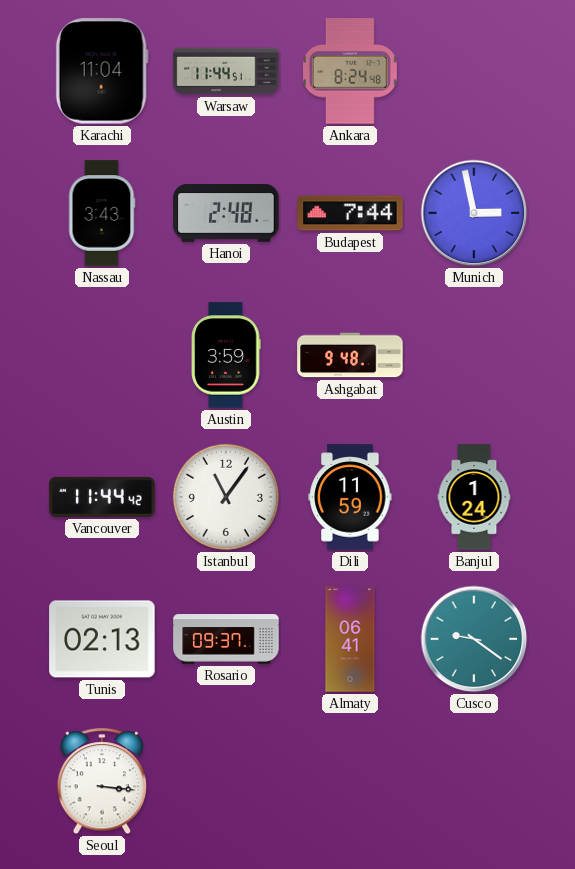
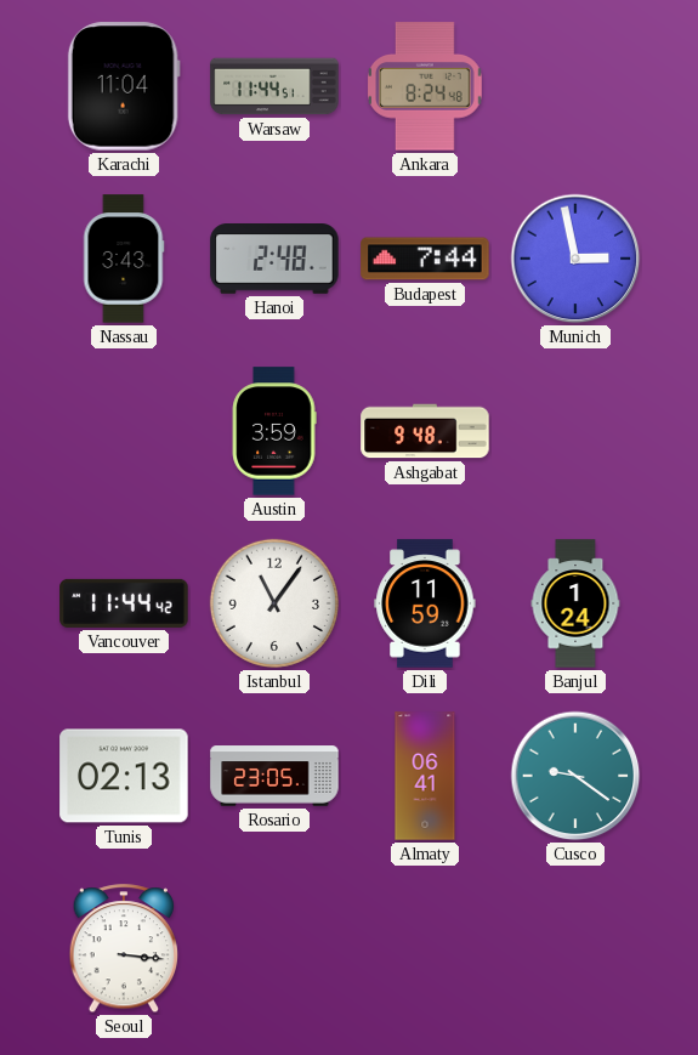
Rosario: 09:37 -> 23:05 (274, 776)
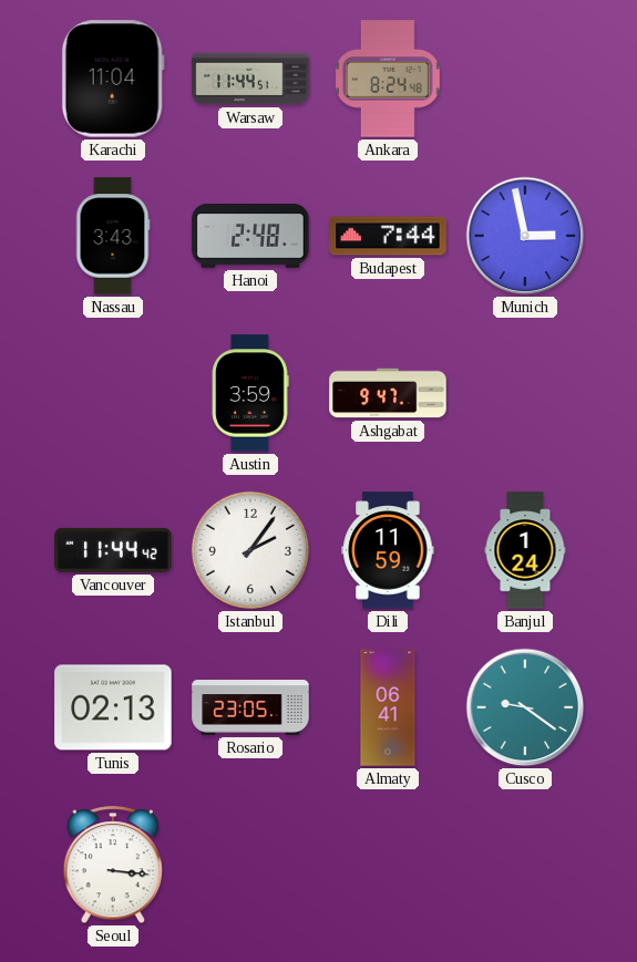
Ashgabat: 9:48 -> 9:47 (388, 393)
Istanbul: 11:06 -> 2:06 (250, 550)
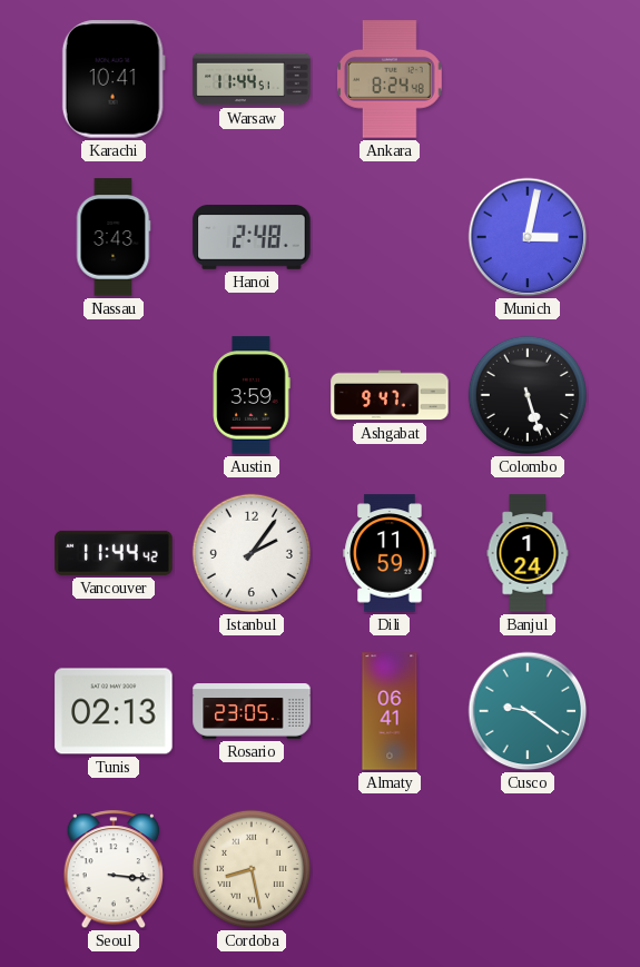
Karachi: 11:04 -> 10:41 (114, 79)
Budapest: 7:44 -> none (388, 236)
Munich: 2:58 -> 3:02 (528, 237)
Colombo: none -> 5:27 (528, 395)
Cordoba: none -> 8:28 (252, 869)
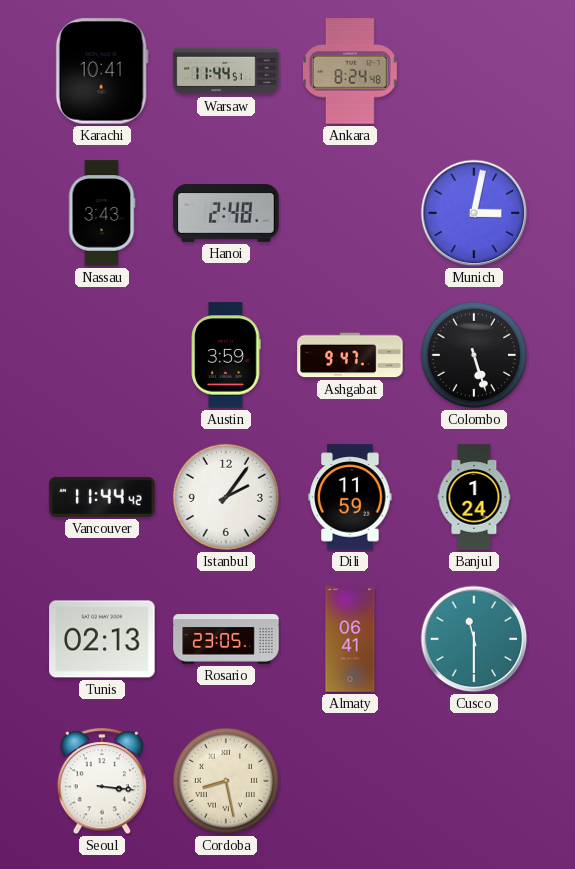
Cusco: 9:21 -> 11:30 (474, 639)
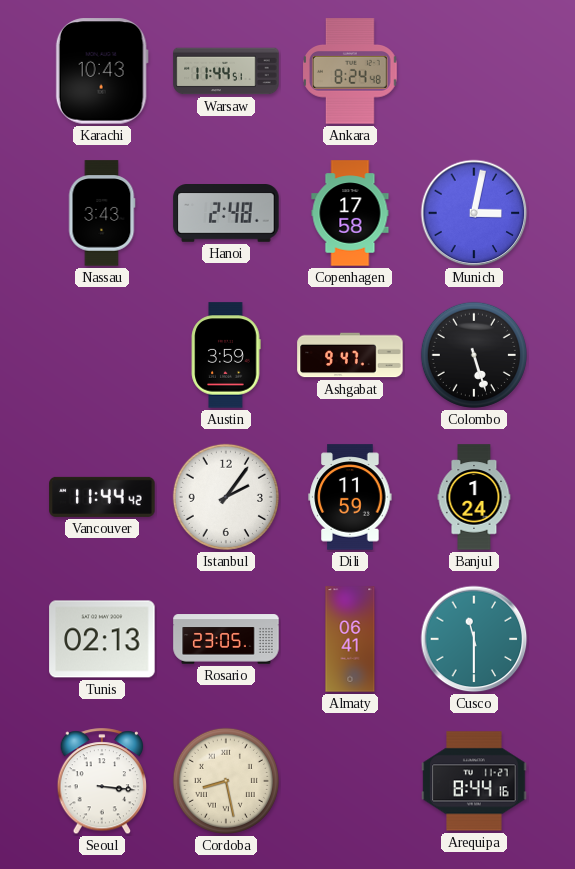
Karachi: 10:41 -> 10:43 (102, 71)
Copenhagen: none -> 17:58 (350, 213)
Arequipa: none -> 8:44 (474, 781)
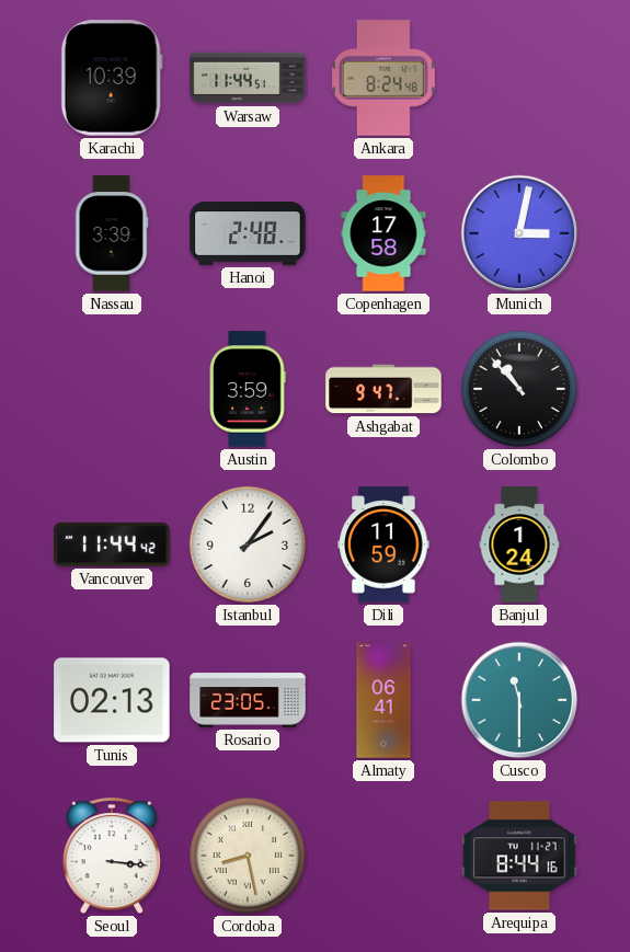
Karachi: 10:43 -> 10:39 (112, 78)
Nassau: 3:43 -> 3:39 (112, 233)
Colombo: 5:27 -> 10:53 (519, 389)
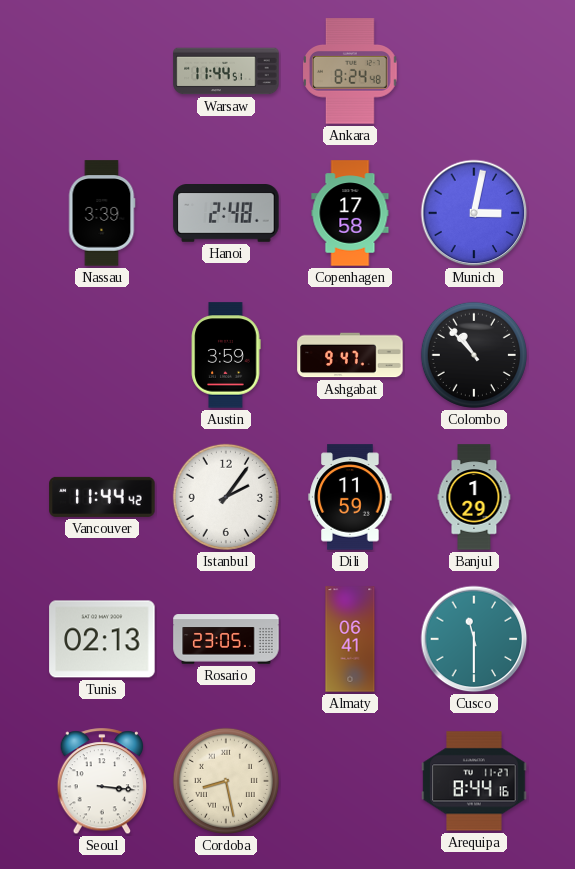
Karachi: 10:39 -> none (112, 78)
Banjul: 1:24 -> 1:29 (474, 497)
